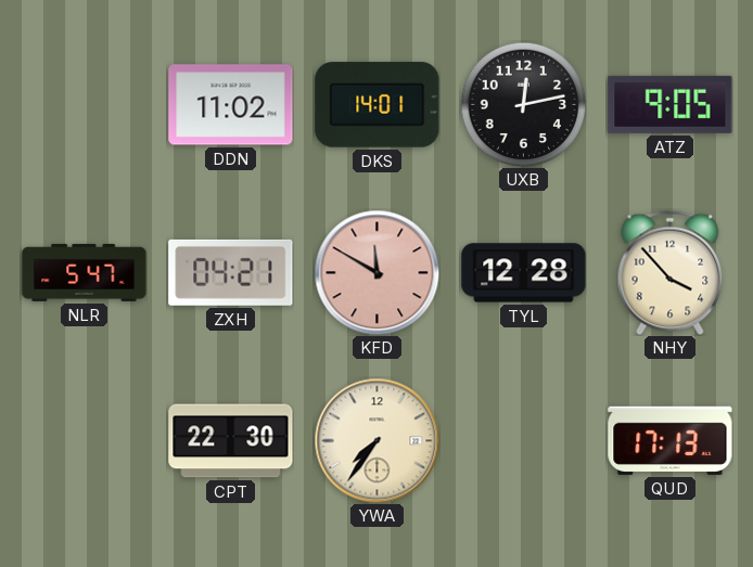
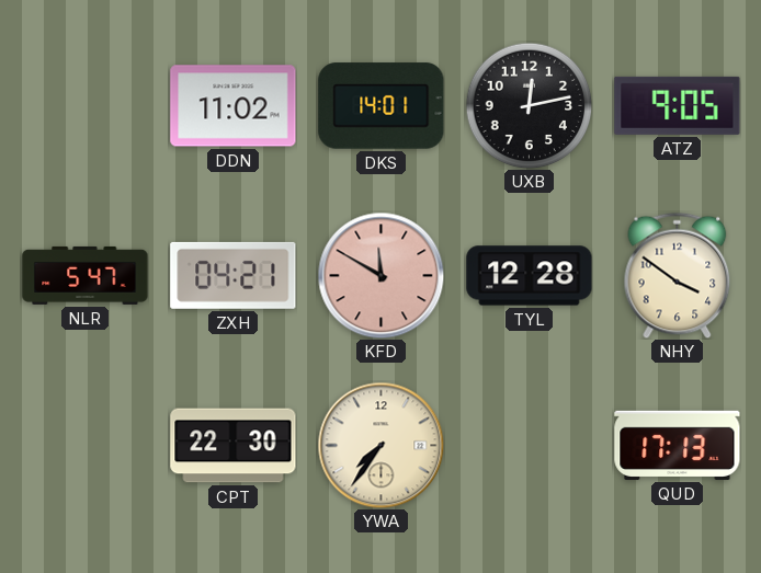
NHY: 3:53 -> 3:51 (678, 275)
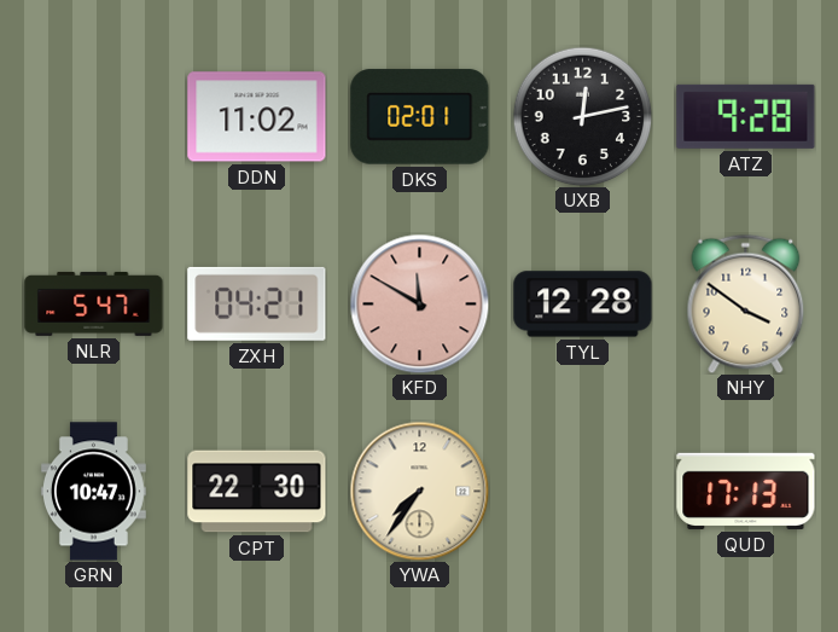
DKS: 14:01 -> 02:01 (420, 117)
ATZ: 9:05 -> 9:28 (746, 116)
GRN: none -> 10:47 (93, 492)
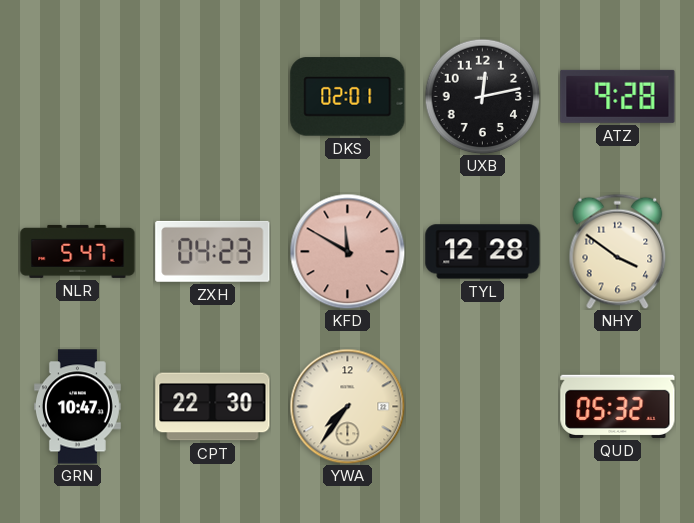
DDN: 11:02 -> none (257, 117)
ZXH: 04:21 -> 04:23 (213, 251)
QUD: 17:13 -> 05:32 (618, 406)
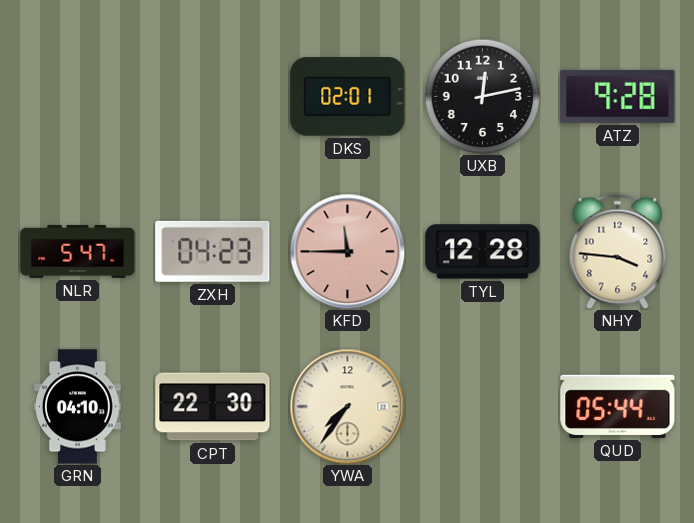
KFD: 11:50 -> 11:45 (347, 251)
NHY: 3:51 -> 3:46 (618, 251)
GRN: 10:47 -> 04:10 (77, 407)
QUD: 05:32 -> 05:44 (618, 406)
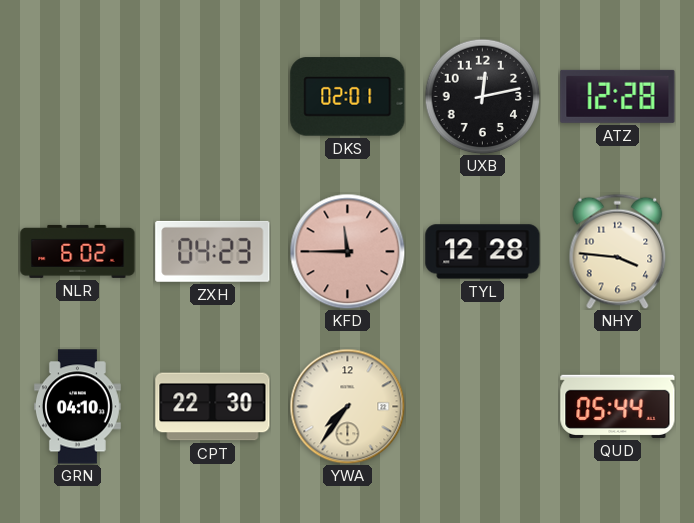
ATZ: 9:28 -> 12:28 (618, 96)
NLR: 5:47 -> 6:02 (78, 251)
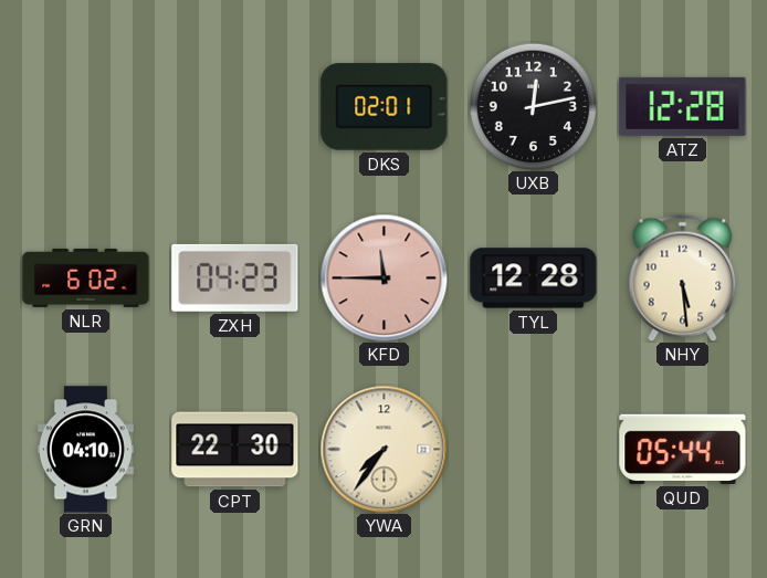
NHY: 3:46 -> 5:29 (683, 277)
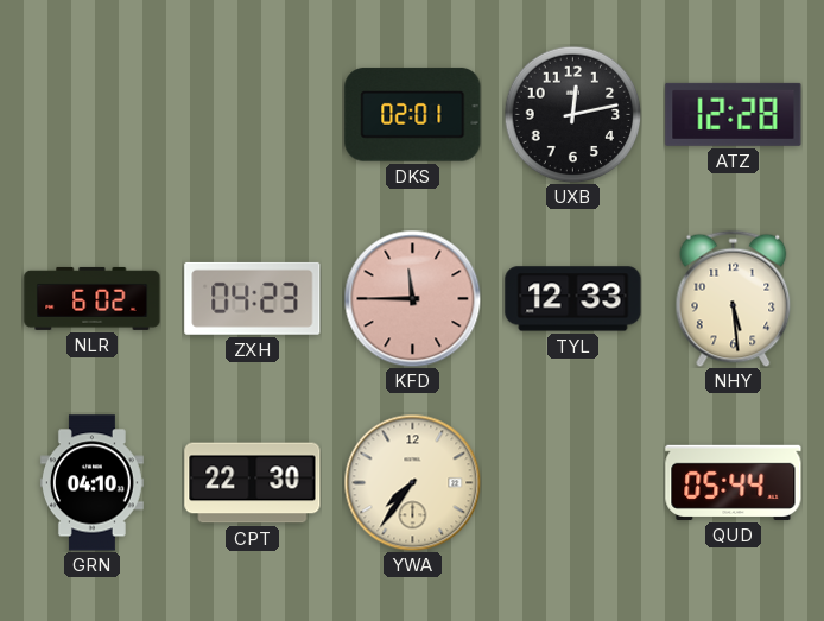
TYL: 12:28 -> 12:33 (573, 299)
